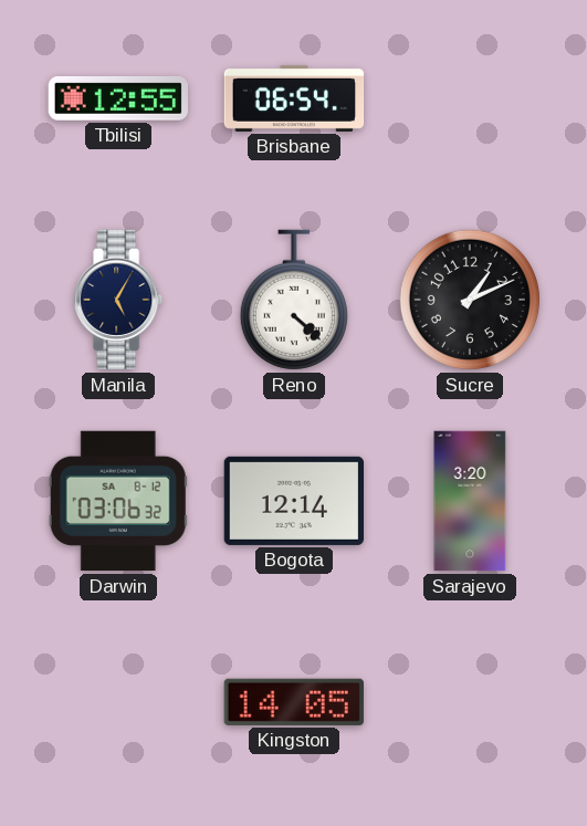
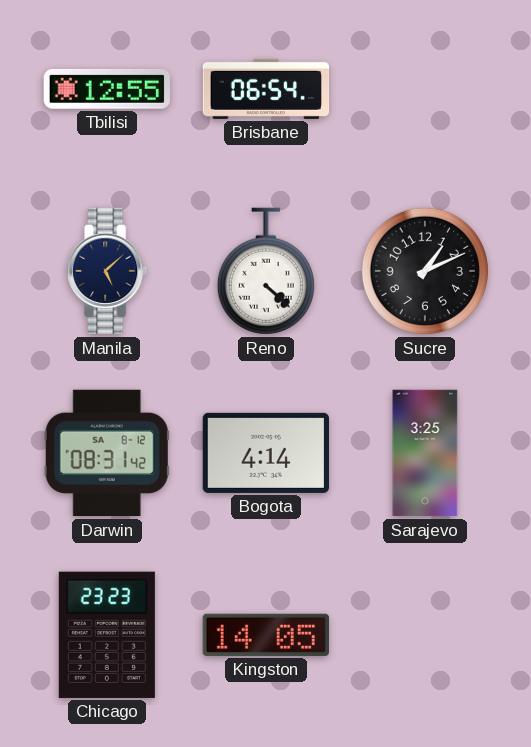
Manila: 5:05 -> 5:08 (108, 271)
Darwin: 03:06 -> 08:31 (107, 453)
Bogota: 12:14 -> 4:14 (265, 453)
Sarajevo: 3:20 -> 3:25 (425, 453)
Chicago: none -> 23:23 (107, 635)
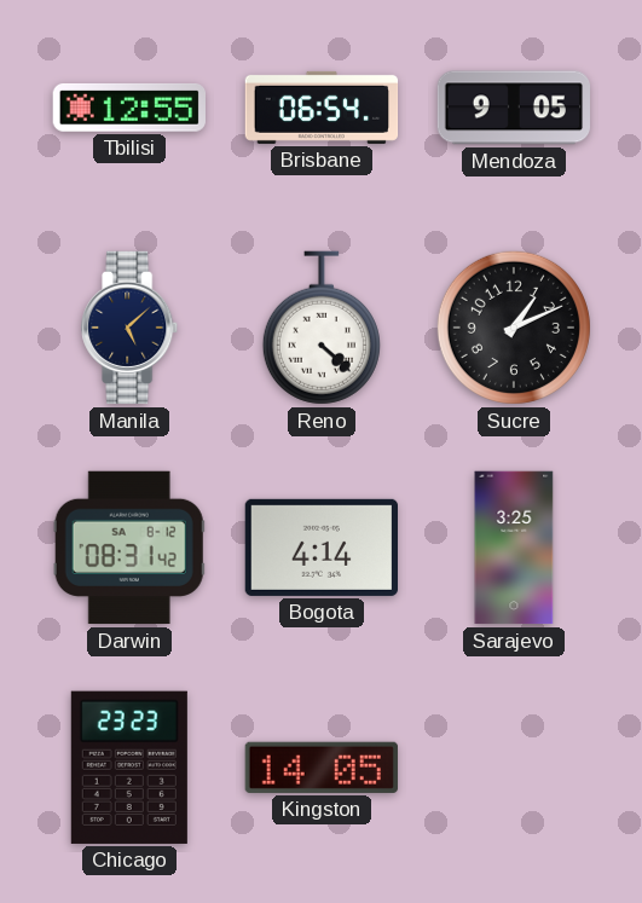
Mendoza: none -> 9:05 (514, 108)
